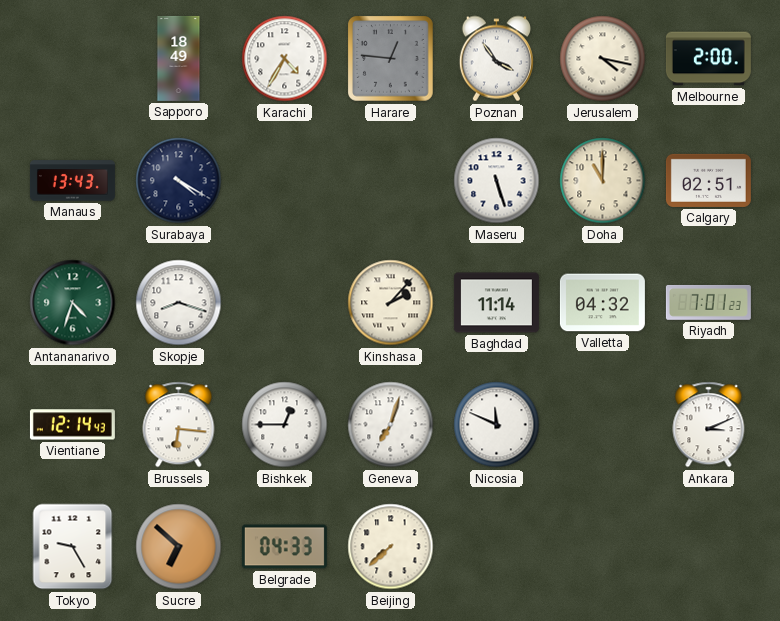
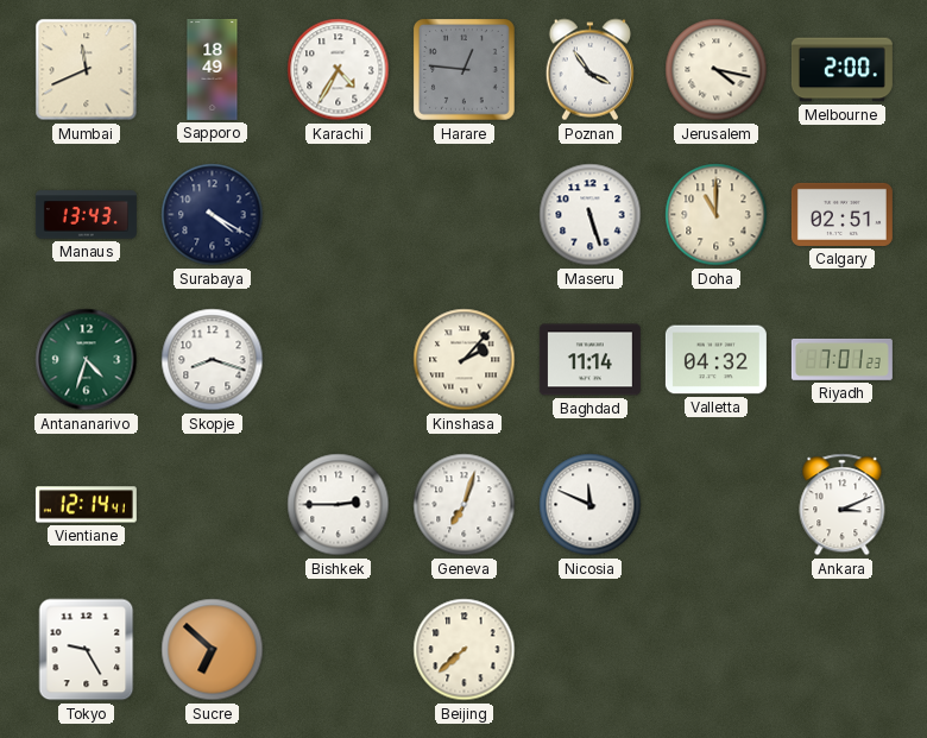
Mumbai: none -> 11:41 (87, 70)
Vientiane: 12:14:43 -> 12:14:41 (86, 505)
Brussels: 6:16 -> none (179, 425)
Bishkek: 12:45 -> 2:45 (339, 505)
Belgrade: 04:33 -> none (284, 547)
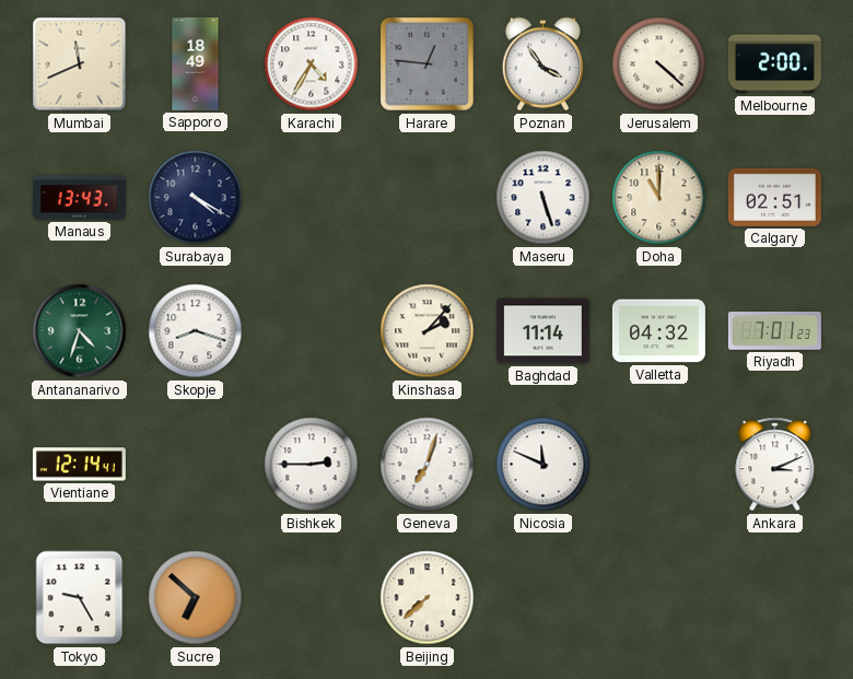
Jerusalem: 4:17 -> 4:22 (659, 65)
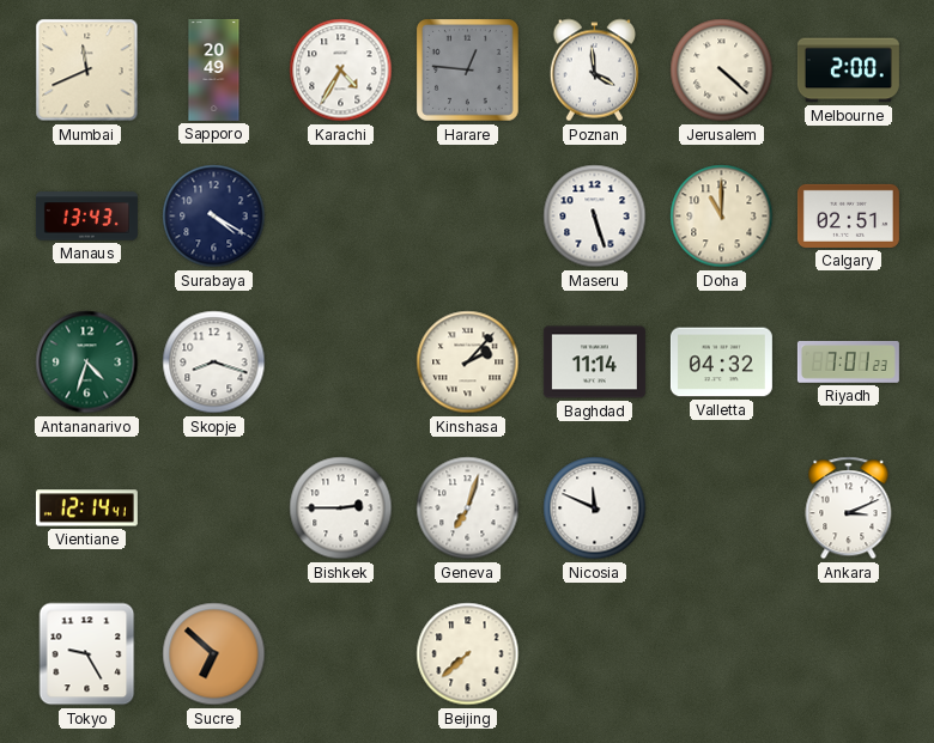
Sapporo: 18:49 -> 20:49 (214, 69)
Poznan: 3:54 -> 3:59 (594, 71)
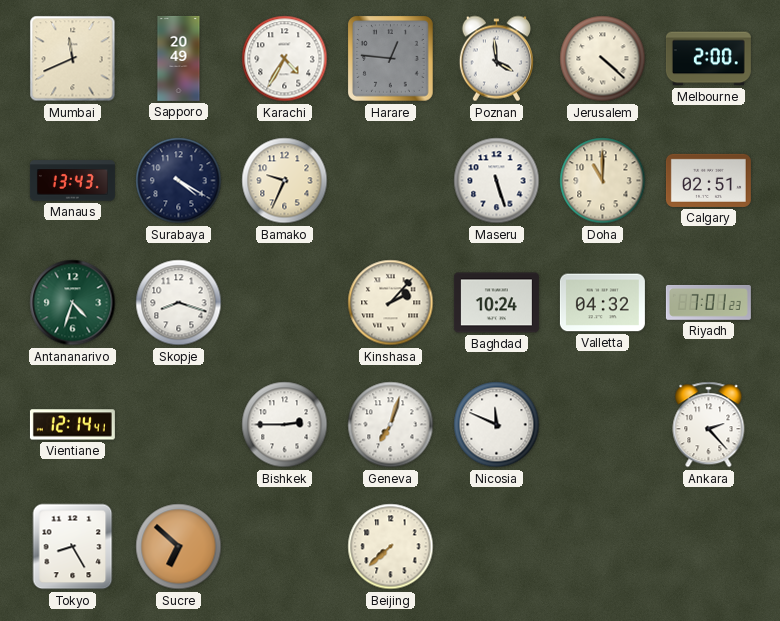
Bamako: none -> 9:34 (285, 181)
Baghdad: 11:14 -> 10:24 (496, 303)
Ankara: 3:11 -> 2:23 (709, 425)
Tokyo: 9:25 -> 8:25 (73, 547)
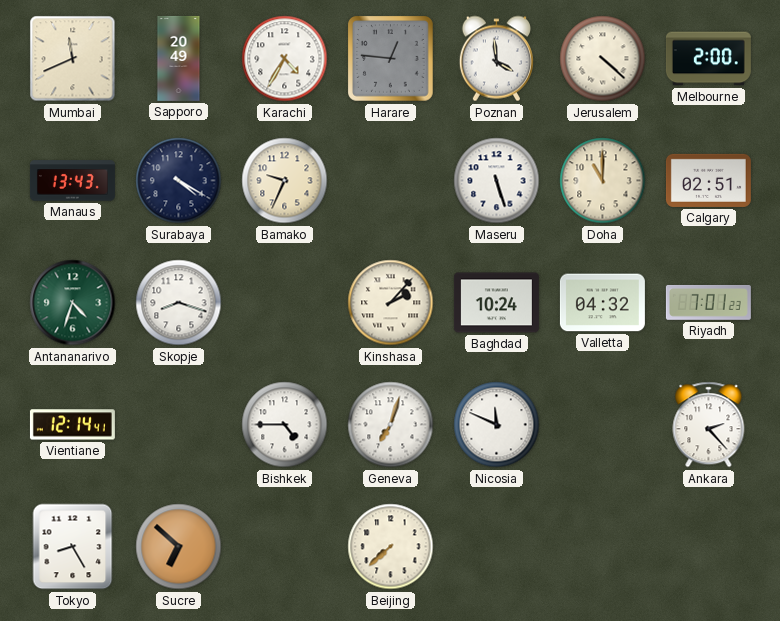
Bishkek: 2:45 -> 4:45 (285, 425)
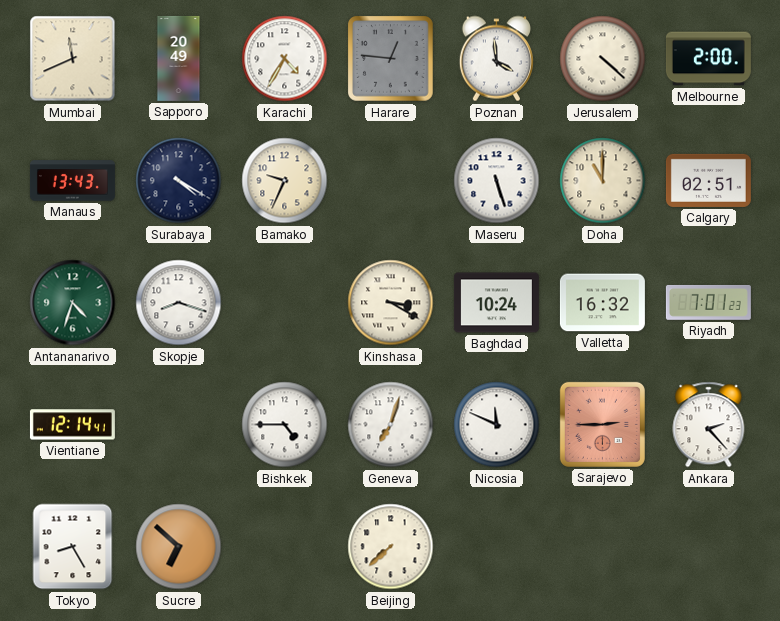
Kinshasa: 2:07 -> 3:20 (391, 303)
Valletta: 04:32 -> 16:32 (602, 303)
Sarajevo: none -> 2:45 (602, 424)
